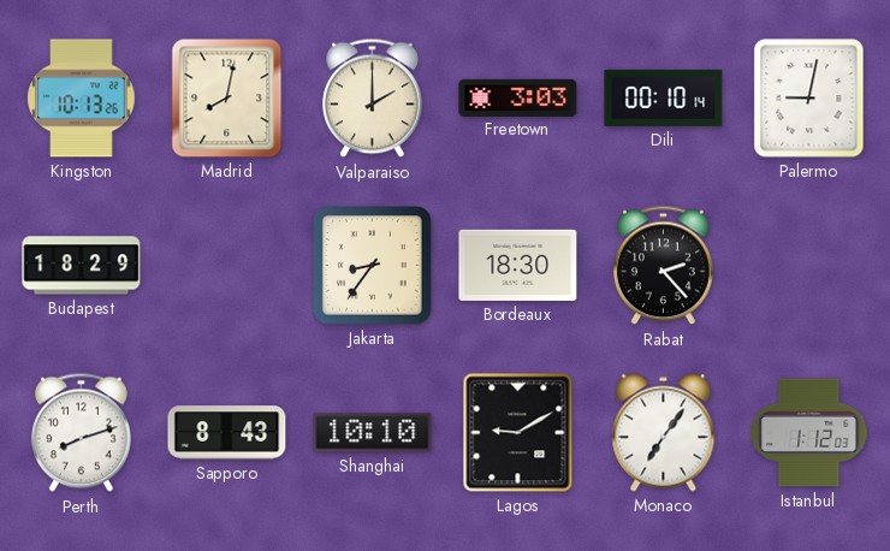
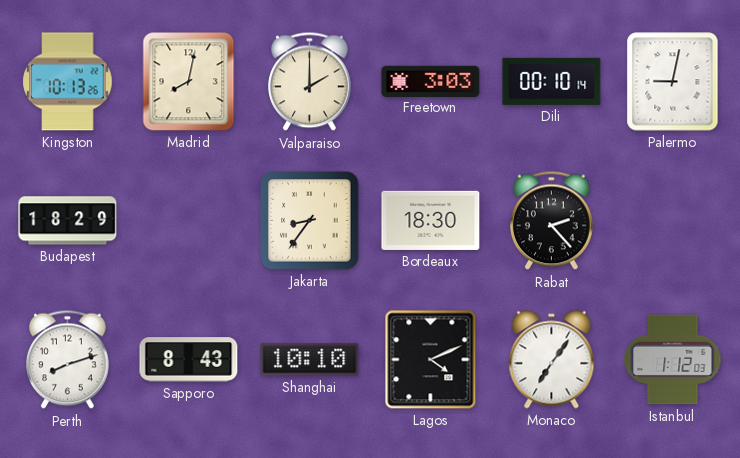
Lagos: 9:10 -> 4:11 (431, 360)
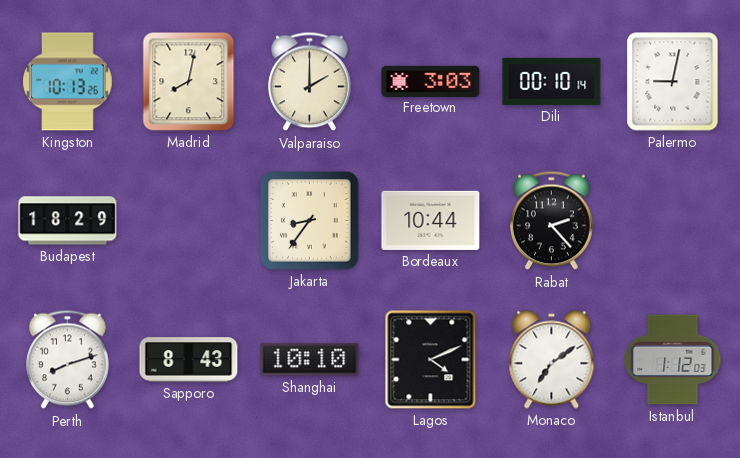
Bordeaux: 18:30 -> 10:44 (431, 220)
Monaco: 7:06 -> 7:09 (552, 360)
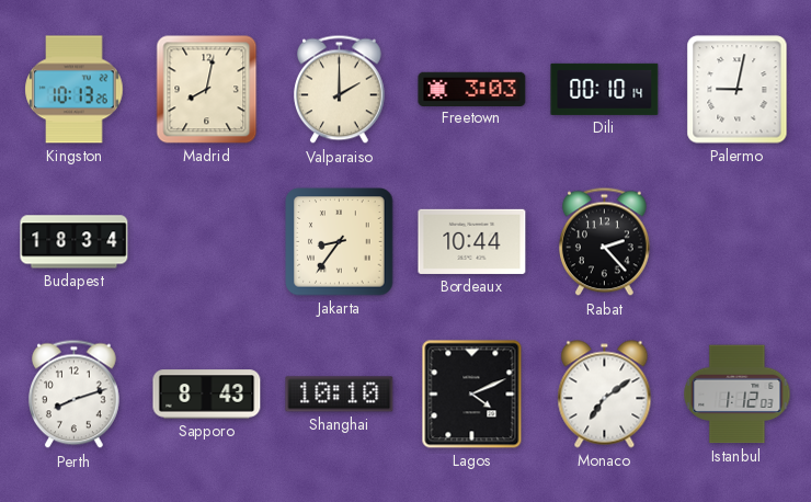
Budapest: 18:29 -> 18:34 (75, 242)
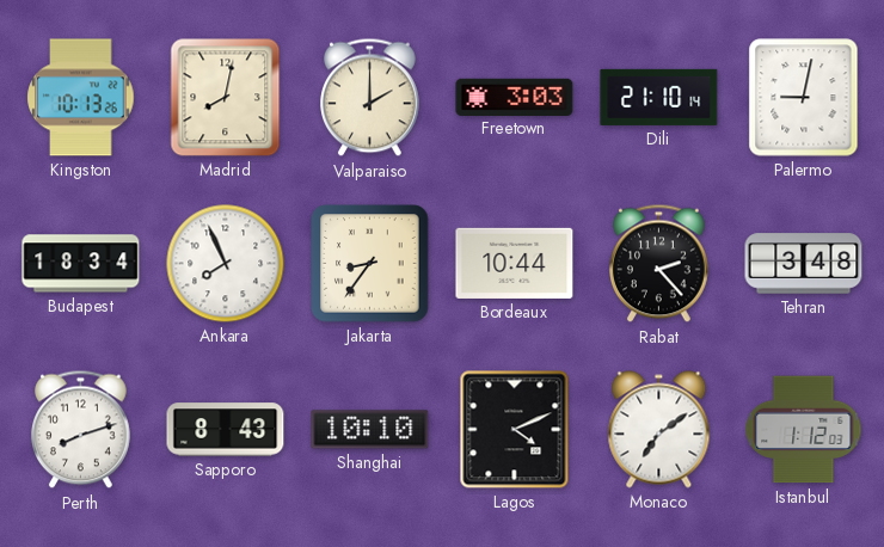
Dili: 00:10 -> 21:10 (659, 97)
Ankara: none -> 7:56 (226, 264)
Tehran: none -> 3:48 (804, 264)
